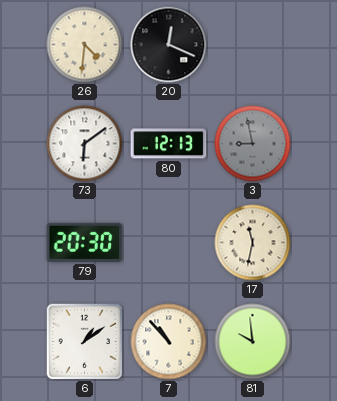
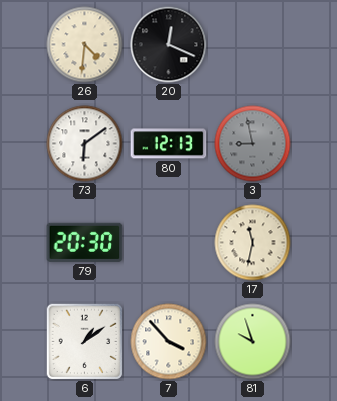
7: 10:53 -> 3:53 (169, 342)
81: 9:59 -> 9:57 (253, 342)
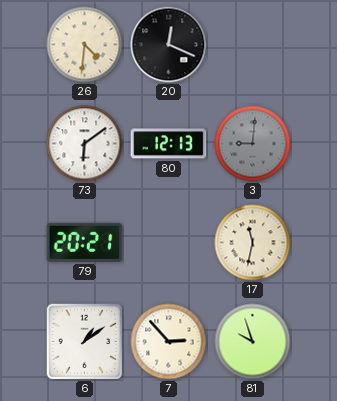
3: 8:58 -> 9:01 (253, 144)
79: 20:30 -> 20:21 (85, 242)
7: 3:53 -> 2:53 (169, 342)
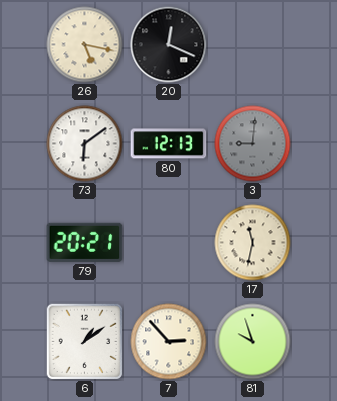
26: 4:31 -> 5:17 (85, 45)
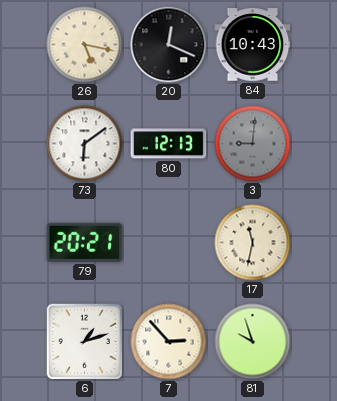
84: none -> 10:43 (253, 45)
6: 1:09 -> 1:12 (84, 341)
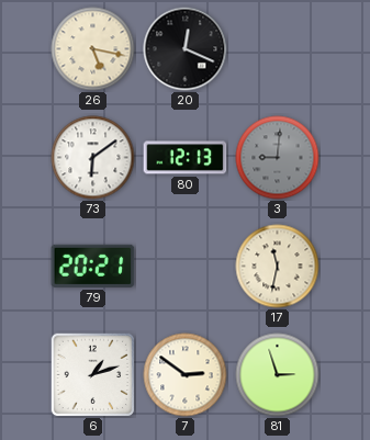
84: 10:43 -> none (253, 45)
7: 2:53 -> 2:51 (186, 375)
81: 9:57 -> 2:57 (278, 375)
